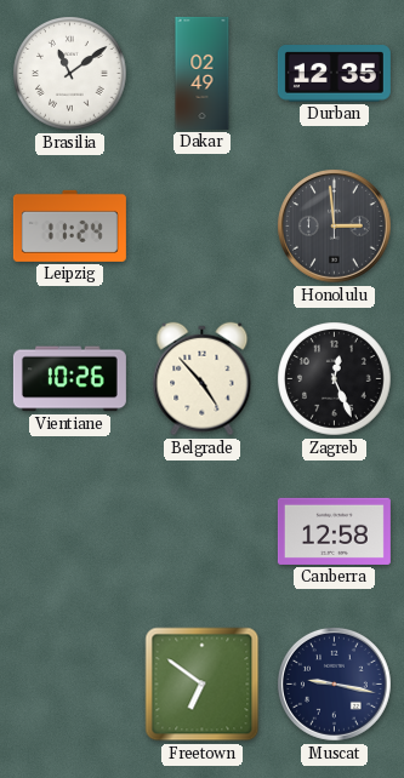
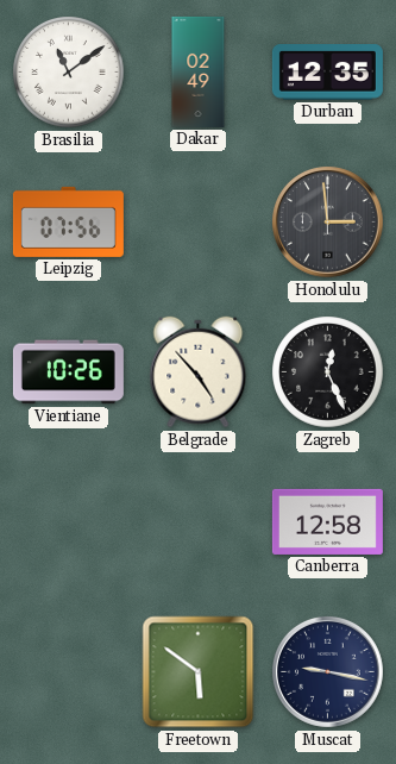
Leipzig: 11:24 -> 07:56 (68, 221)
Freetown: 6:51 -> 5:51 (199, 672)
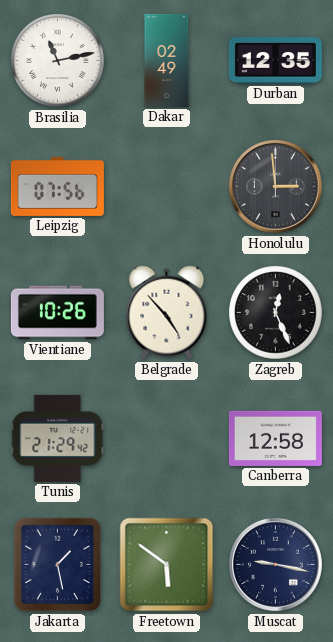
Brasilia: 11:09 -> 11:13 (58, 61)
Tunis: none -> 21:29 (58, 438)
Jakarta: none -> 1:28 (58, 565)
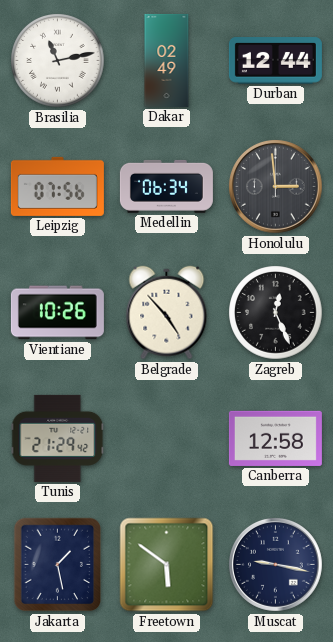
Durban: 12:35 -> 12:44 (275, 61)
Medellin: none -> 06:34 (166, 186)
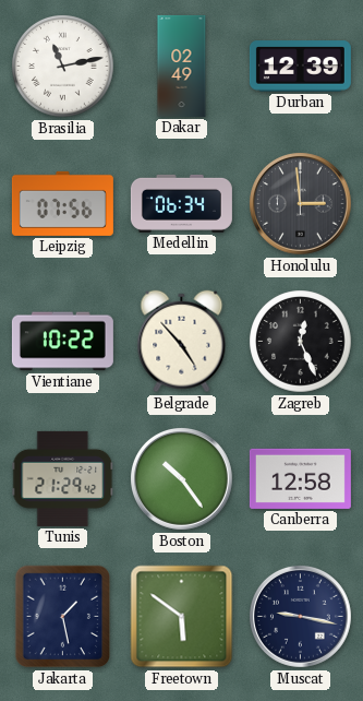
Durban: 12:44 -> 12:39 (300, 67)
Vientiane: 10:26 -> 10:22 (62, 342)
Boston: none -> 10:24 (181, 478)
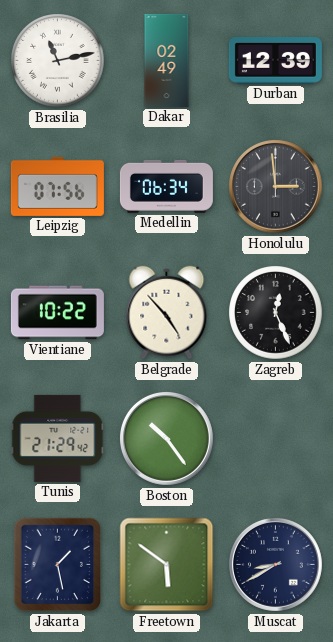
Canberra: 12:58 -> none (300, 478)
Muscat: 9:17 -> 8:40 (275, 564)
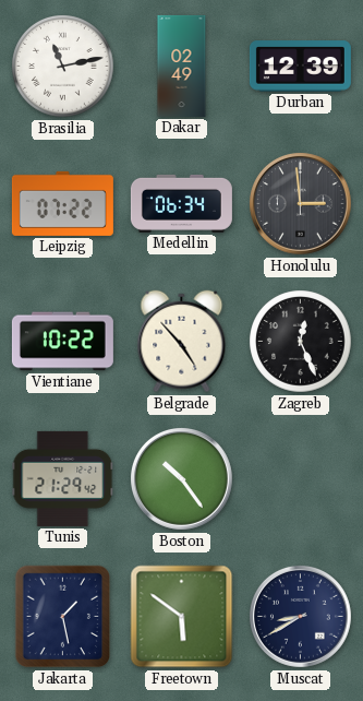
Leipzig: 07:56 -> 07:22 (62, 203)
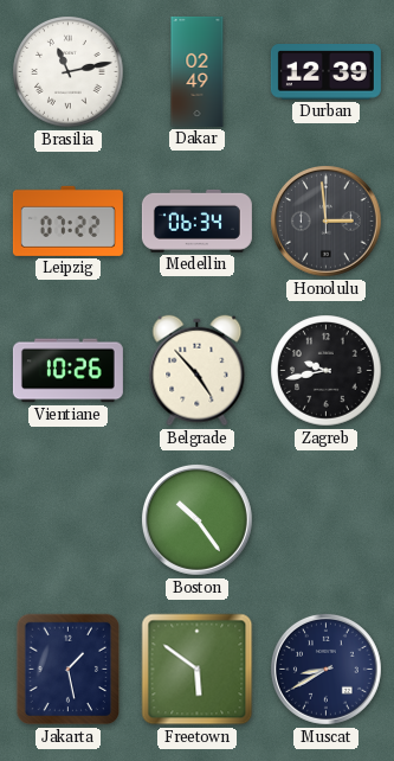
Vientiane: 10:22 -> 10:26 (67, 371)
Zagreb: 12:26 -> 9:43 (327, 371)
Tunis: 21:29 -> none (63, 478)
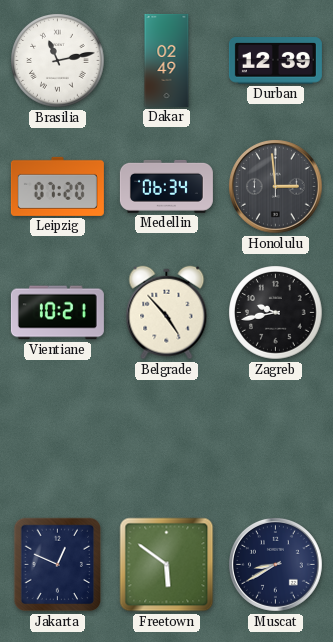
Leipzig: 07:22 -> 07:20 (57, 186)
Vientiane: 10:26 -> 10:21 (57, 313)
Boston: 10:24 -> none (196, 519)
Jakarta: 1:28 -> 12:49 (58, 565)
